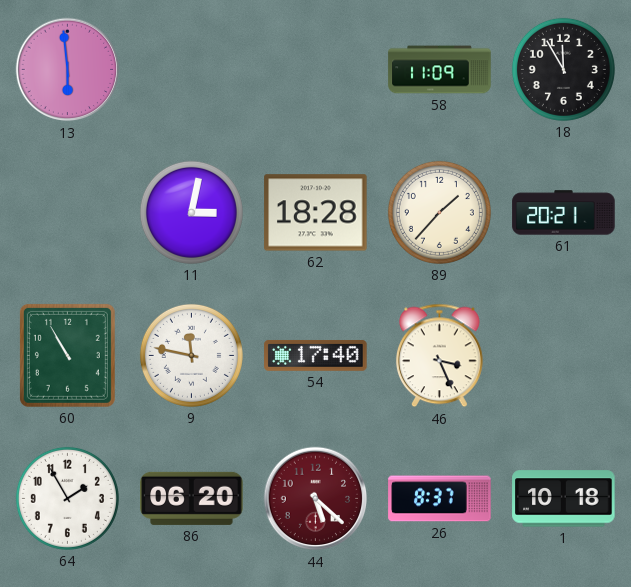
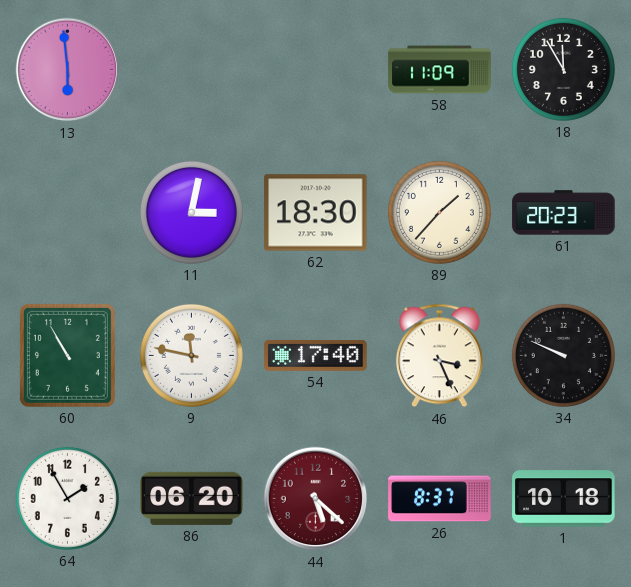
62: 18:28 -> 18:30 (316, 213)
61: 20:21 -> 20:23 (564, 213)
34: none -> 9:49 (563, 355)
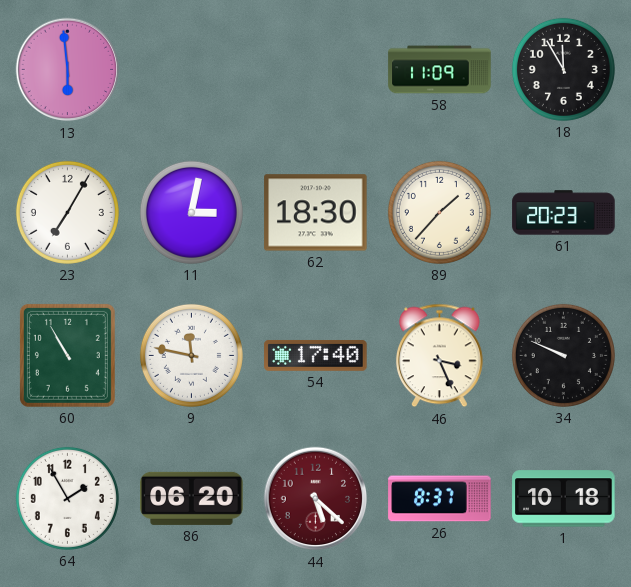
23: none -> 7:05 (67, 212)
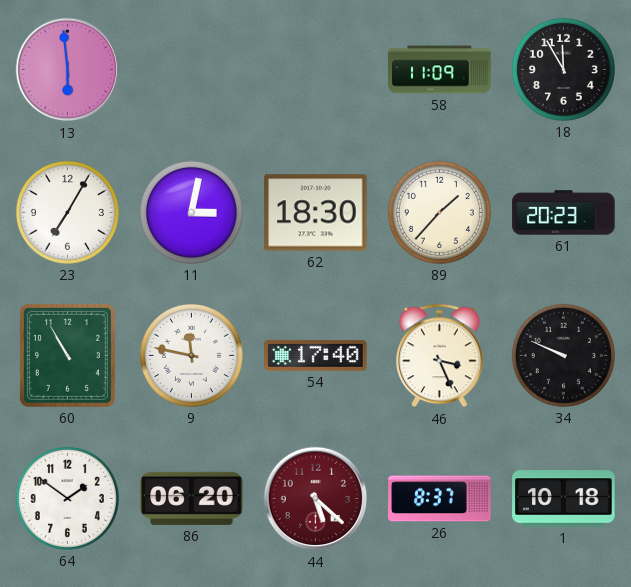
64: 1:55 -> 1:51 (67, 498)
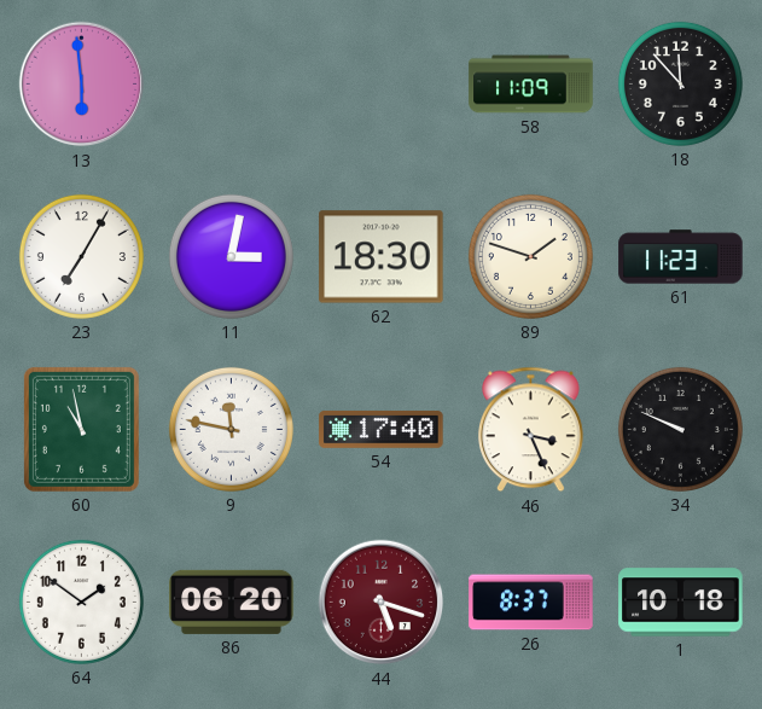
18: 11:55 -> 11:53 (680, 83)
89: 1:37 -> 1:48 (530, 256)
61: 20:23 -> 11:23 (681, 257)
60: 10:55 -> 10:58 (81, 429)
44: 5:22 -> 5:18 (382, 603)
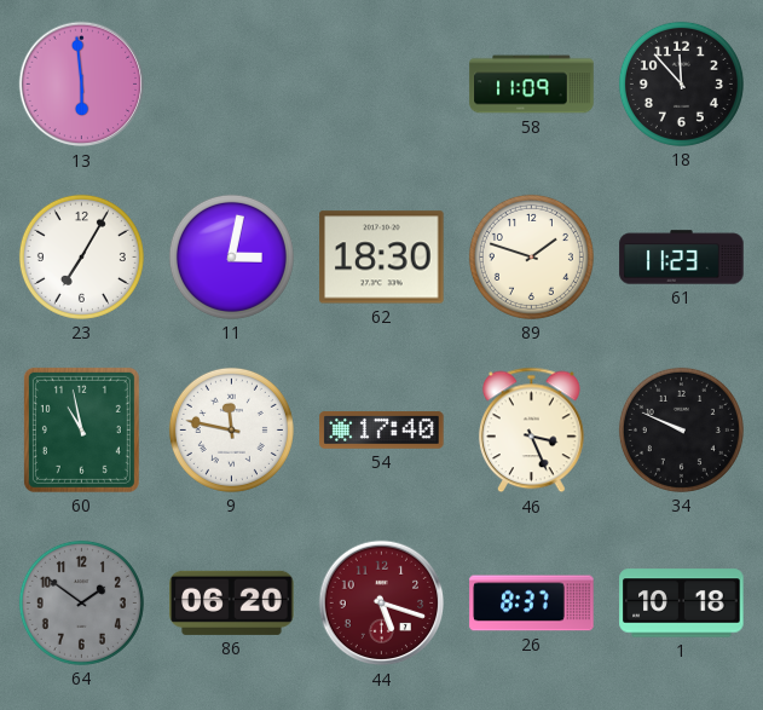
64 dial: white -> grey (81, 602)
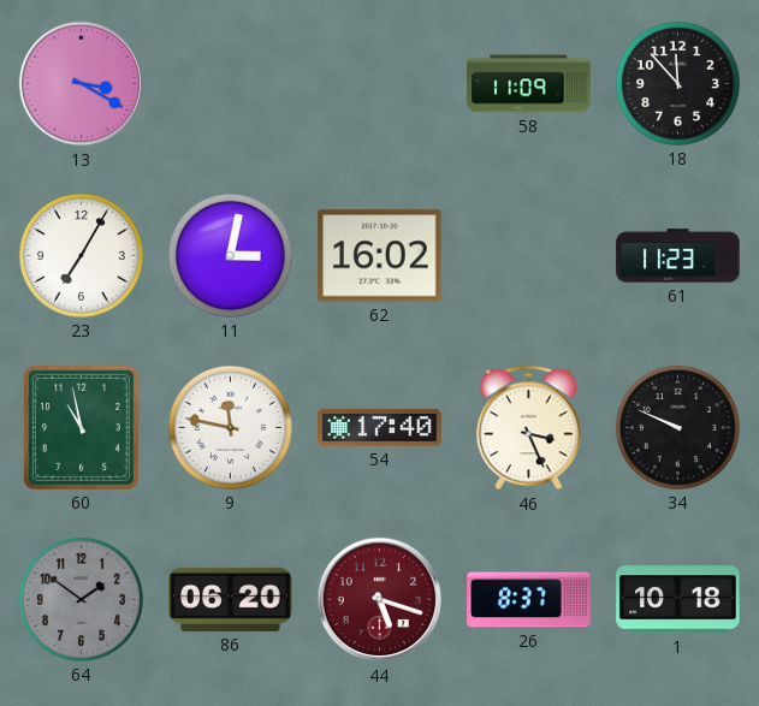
13: 5:59 -> 3:20 (82, 84)
62: 18:30 -> 16:02 (380, 256)
89: 1:48 -> none (531, 256)
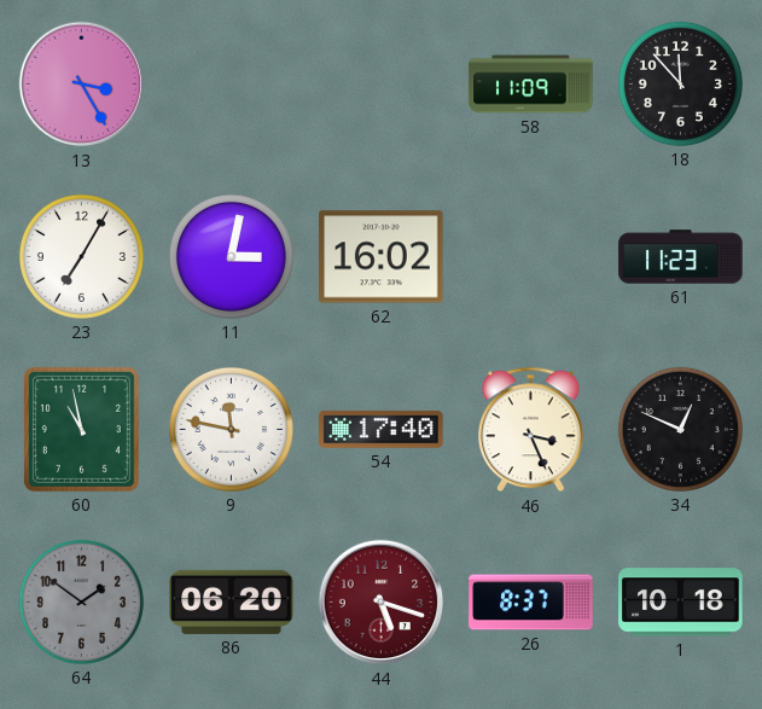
13: 3:20 -> 3:25 (82, 85)
34: 9:49 -> 12:49 (680, 429)
